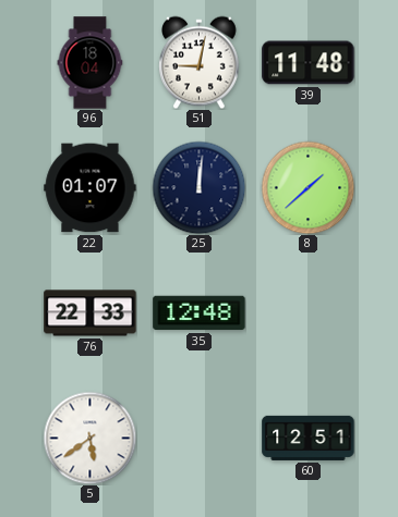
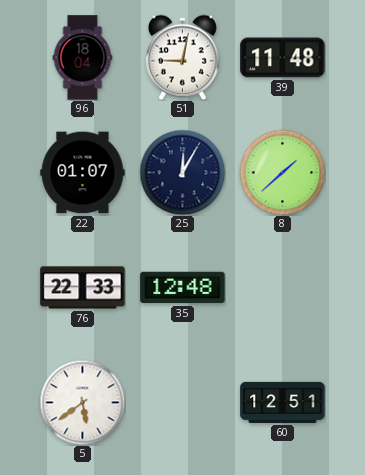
25: 12:01 -> 12:05 (182, 172)
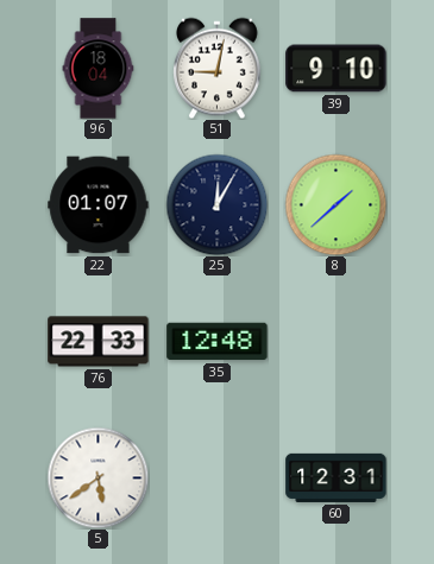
39: 11:48 -> 9:10 (336, 69)
60: 12:51 -> 12:31 (336, 477)
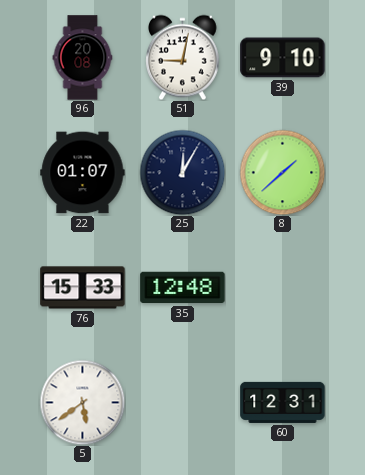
96: 18:04 -> 20:08 (83, 58)
76: 22:33 -> 15:33 (83, 288)
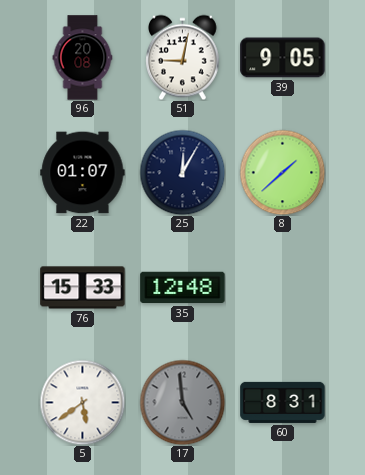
39: 9:10 -> 9:05 (283, 58)
17: none -> 4:59 (182, 402)
60: 12:31 -> 8:31 (283, 402)
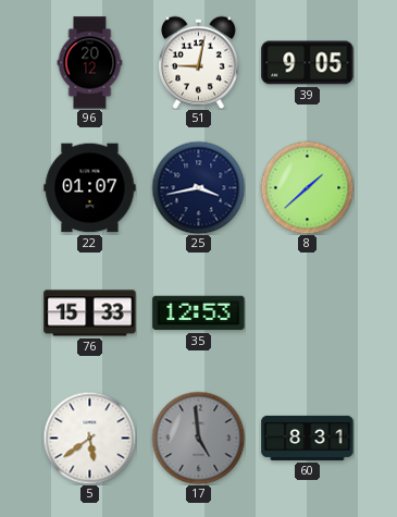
96: 20:08 -> 20:12 (90, 63)
25: 12:05 -> 3:43 (198, 187)
35: 12:48 -> 12:53 (199, 313)
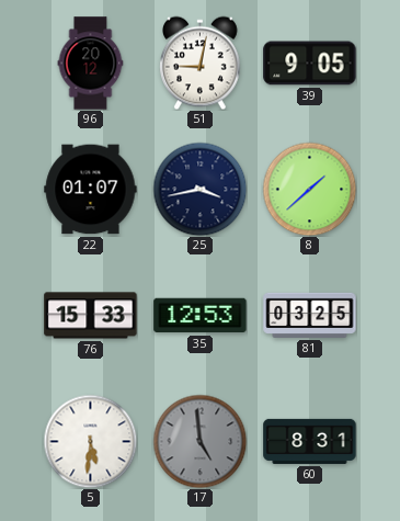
81: none -> 03:25 (310, 315)
5: 5:39 -> 5:31 (90, 441)
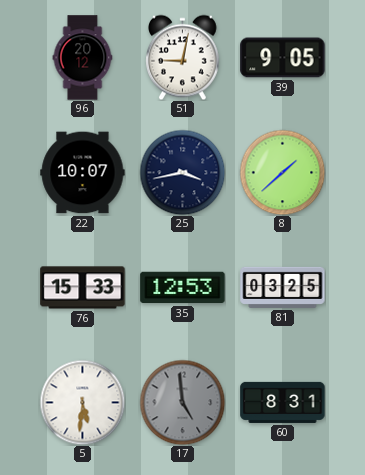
22: 01:07 -> 10:07 (83, 173)
